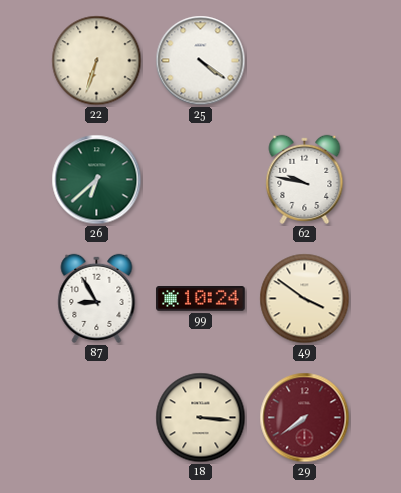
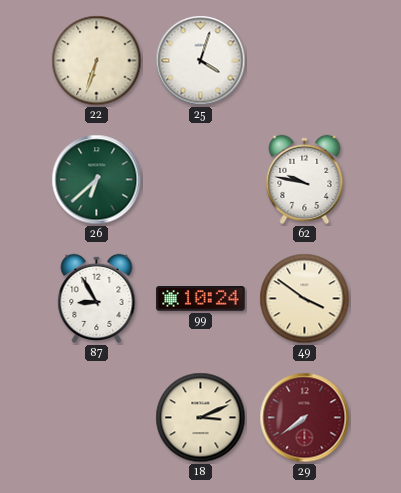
25: 4:21 -> 4:03 (201, 61)
18: 3:16 -> 3:11 (201, 418)
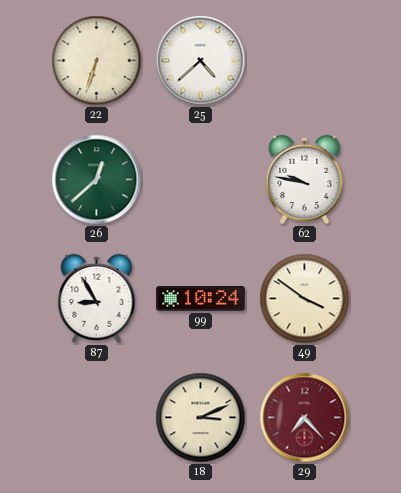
25: 4:03 -> 4:38 (201, 61)
26: 6:38 -> 12:38 (97, 180)
29: 7:39 -> 7:23 (305, 418)
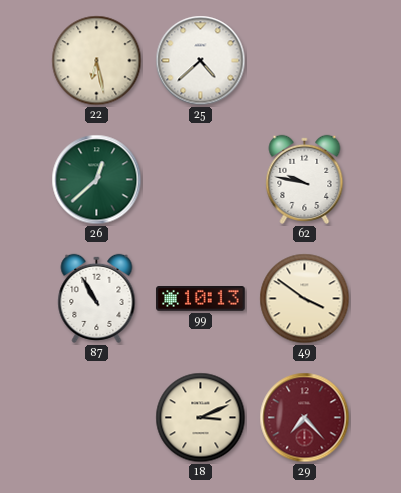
22: 6:33 -> 6:28 (97, 61)
87: 8:55 -> 10:55 (97, 298)
99: 10:24 -> 10:13 (201, 299)
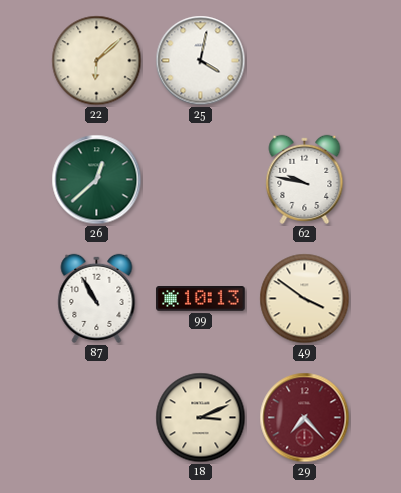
22: 6:28 -> 6:08 (97, 61)
25: 4:38 -> 4:02 (201, 61)
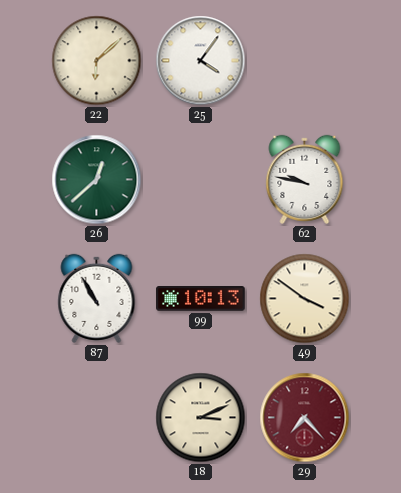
25: 4:02 -> 4:06 (201, 61)
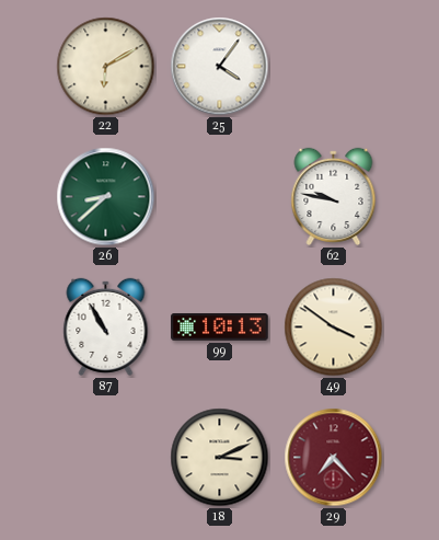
22: 6:08 -> 6:10 (106, 67)
26: 12:38 -> 8:38 (106, 197)
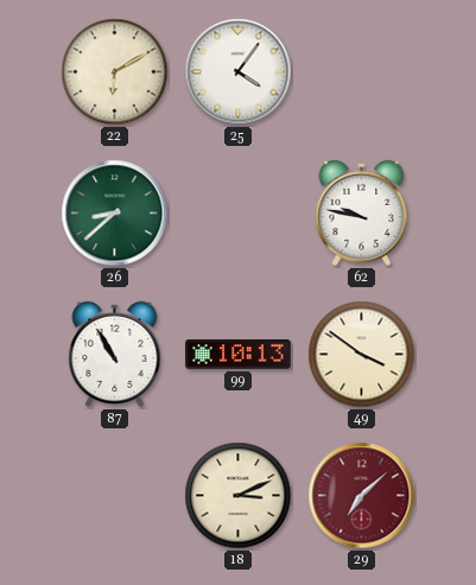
29: 7:23 -> 7:08 (362, 496)
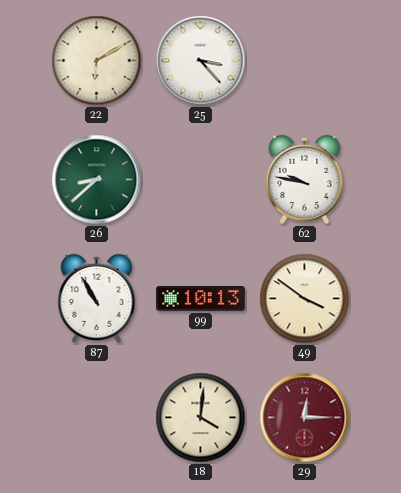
25: 4:06 -> 3:23 (201, 61)
18: 3:11 -> 4:01 (201, 418)
29: 7:08 -> 12:15 (305, 418)
